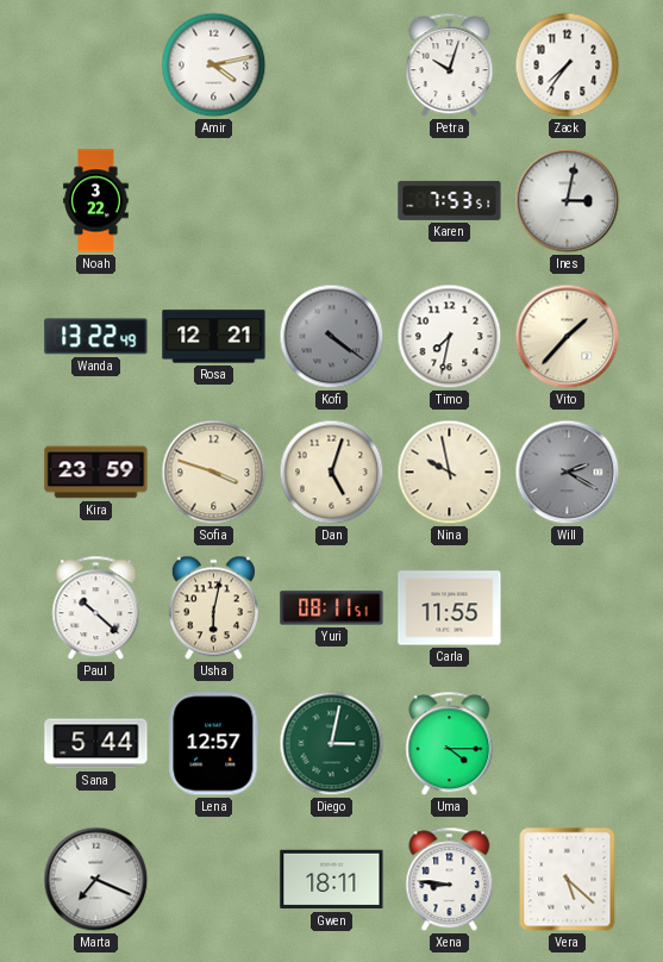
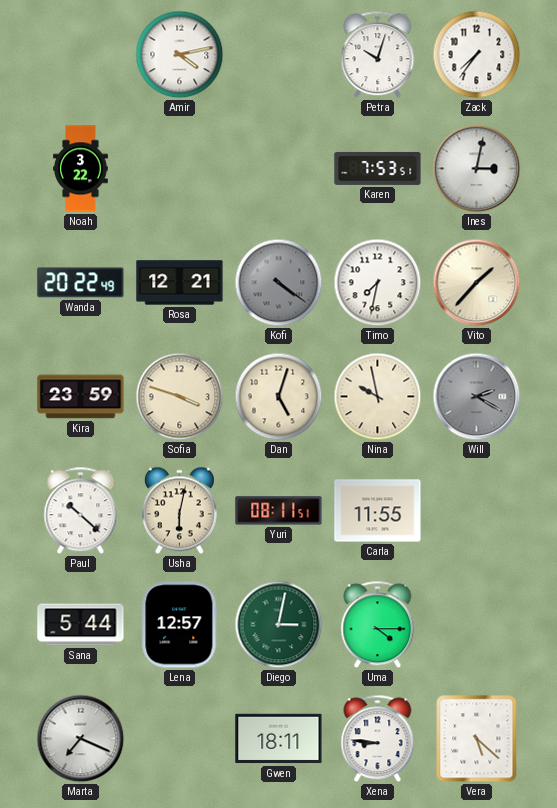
Wanda: 13:22 -> 20:22 (81, 283)
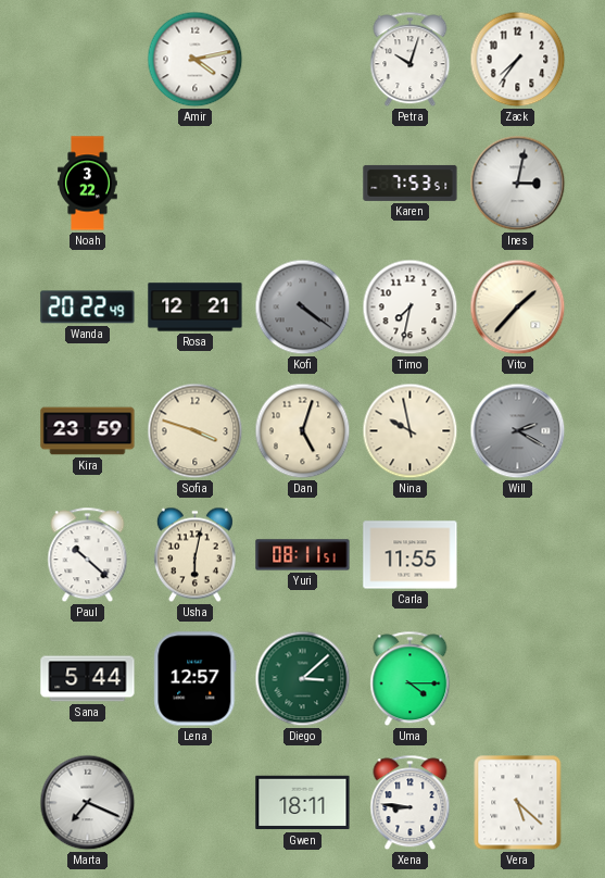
Diego: 3:02 -> 3:08 (303, 679)
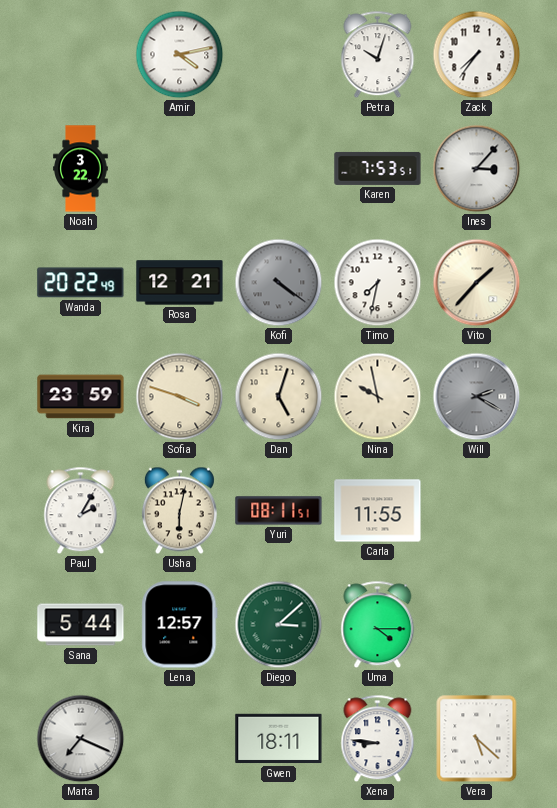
Ines: 3:02 -> 3:07 (477, 169)
Paul: 10:22 -> 2:05 (81, 511)
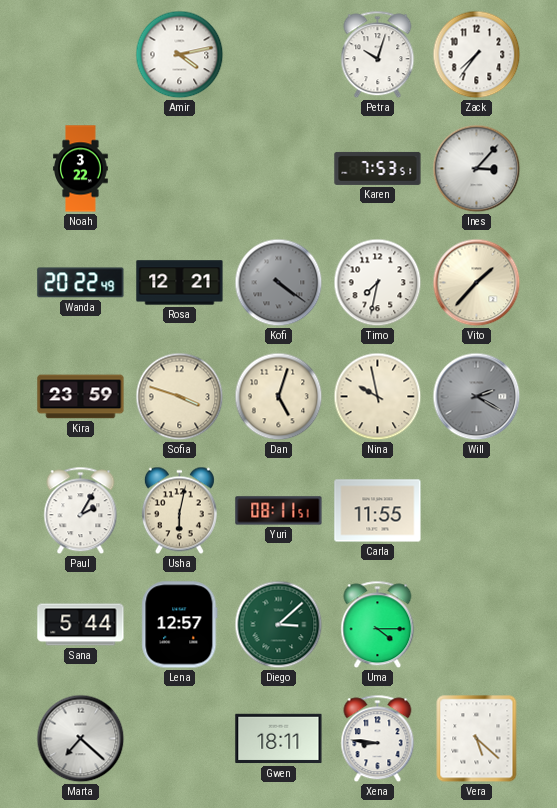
Marta: 7:19 -> 7:22 (81, 739)
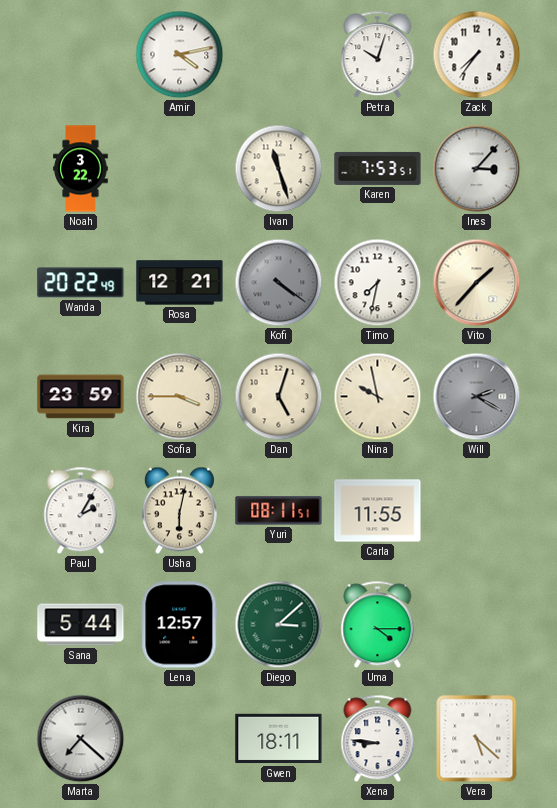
Ivan: none -> 11:27 (279, 169)
Sofia: 3:48 -> 3:45 (180, 397)
